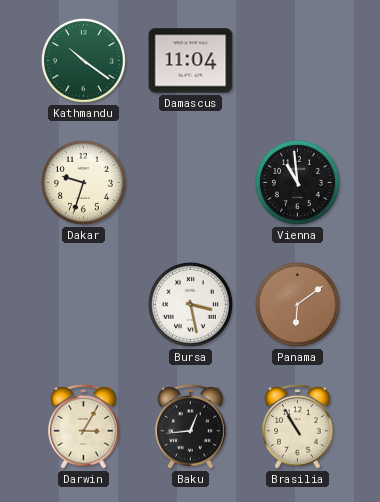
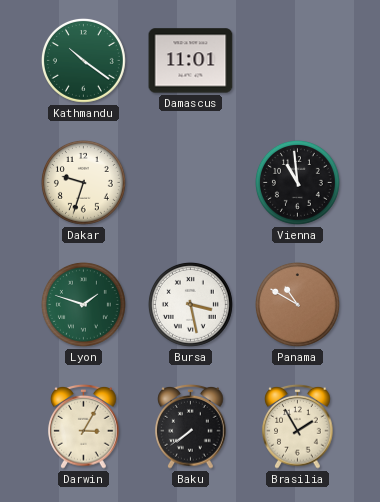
Damascus: 11:04 -> 11:01 (191, 61)
Lyon: none -> 1:48 (83, 304)
Panama: 6:09 -> 10:50 (297, 304)
Baku: 12:44 -> 7:39 (191, 426)
Brasilia: 10:55 -> 1:55 (298, 426)
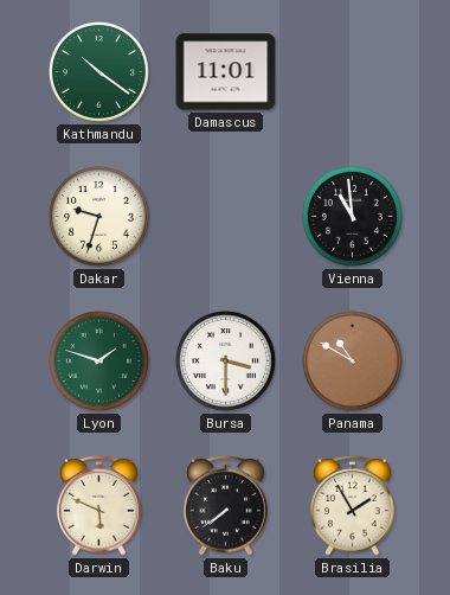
Bursa: 3:28 -> 3:30 (225, 360)
Darwin: 3:05 -> 5:49 (99, 505)
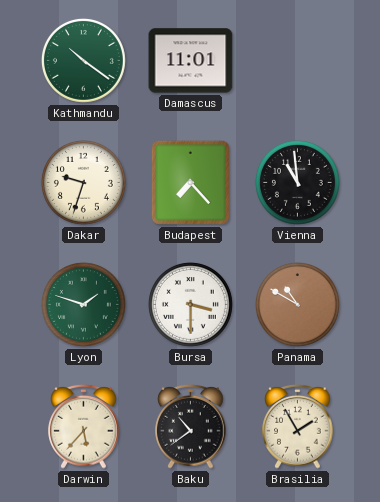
Budapest: none -> 7:23 (190, 182)
Darwin: 5:49 -> 5:37 (84, 426)
Baku: 7:39 -> 10:39 (191, 426)
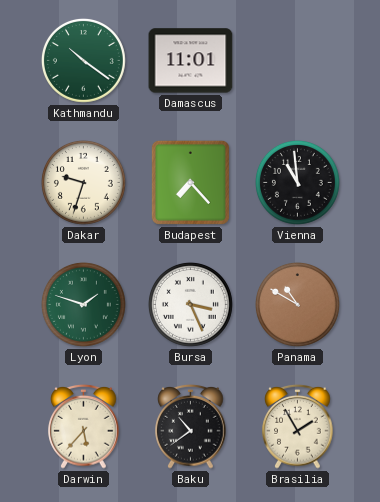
Bursa: 3:30 -> 3:26 (190, 304)
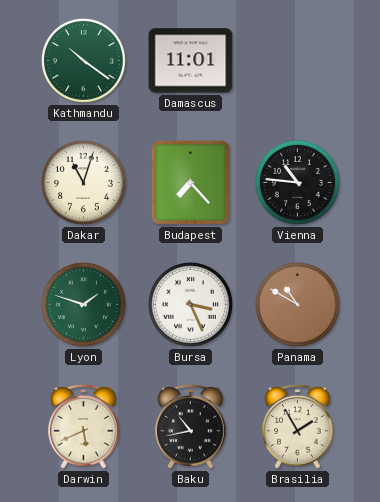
Dakar: 9:33 -> 11:03 (83, 182)
Vienna: 10:59 -> 10:46 (297, 182)
Darwin: 5:37 -> 5:41 (84, 426)
Baku: 10:39 -> 10:43 (191, 426)
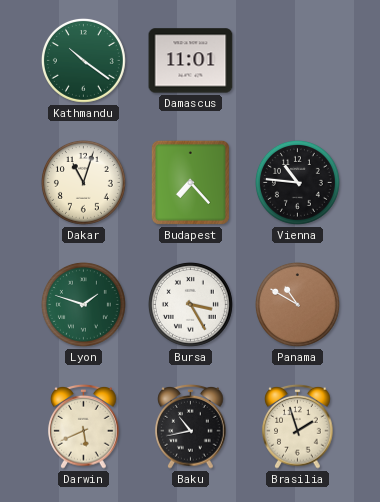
Bursa: 3:26 -> 3:25 (190, 304)
Brasilia: 1:55 -> 1:57 (298, 426)
